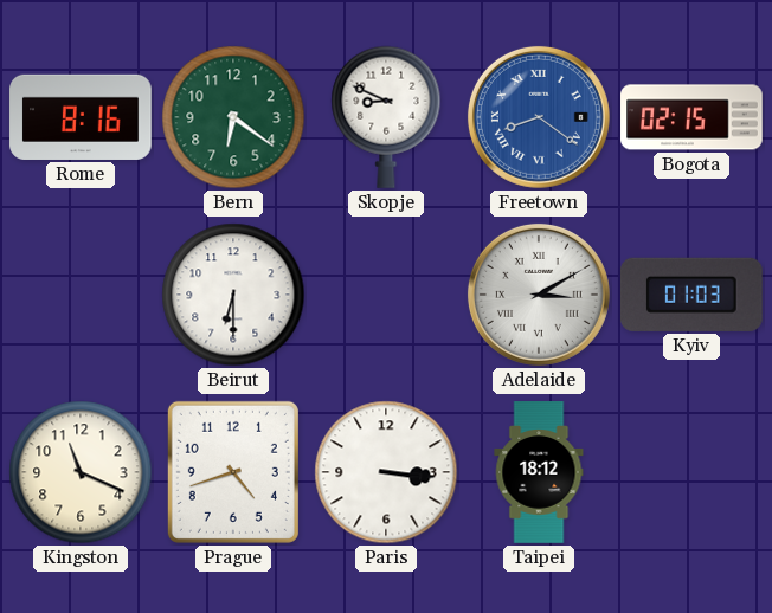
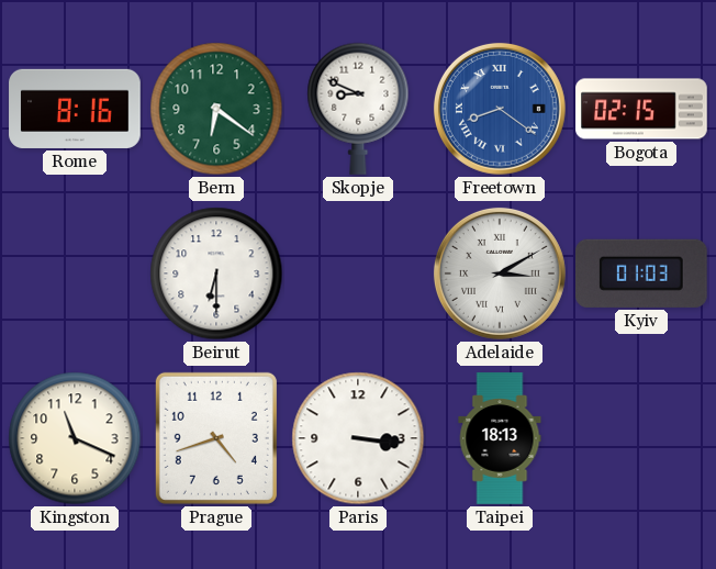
Taipei: 18:12 -> 18:13 (500, 438)
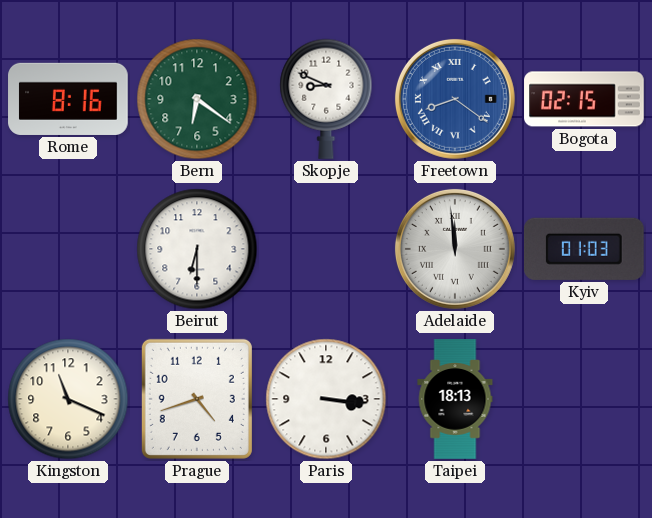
Adelaide: 3:10 -> 11:59 (455, 249)
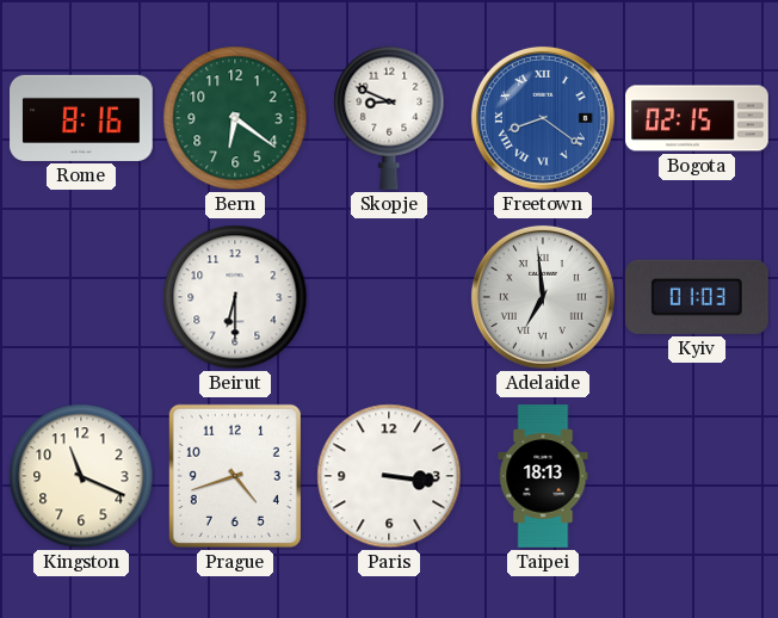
Adelaide: 11:59 -> 6:59 (543, 297)
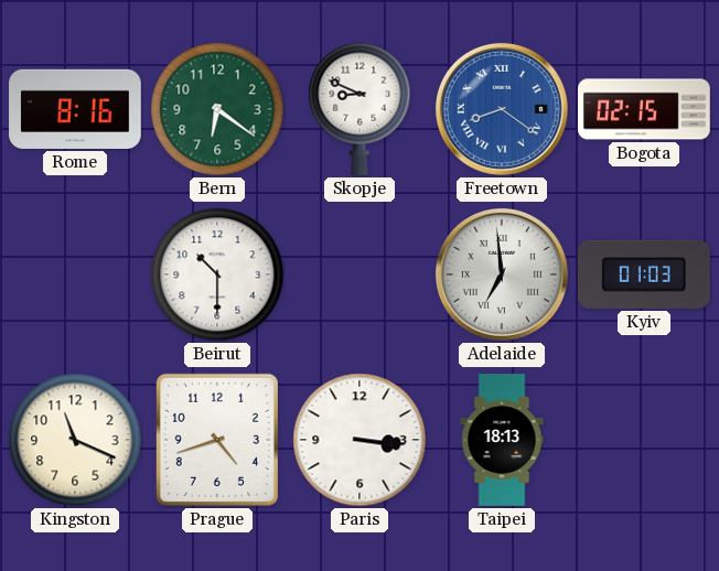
Beirut: 6:30 -> 10:30 (217, 274)
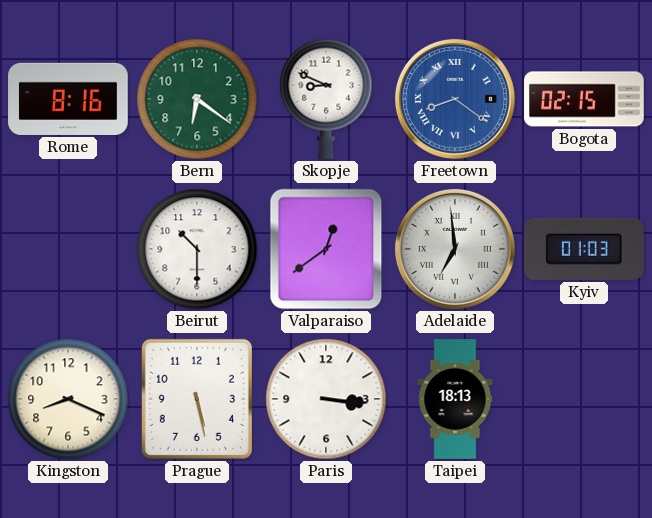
Valparaiso: none -> 12:39 (326, 249)
Kingston: 11:19 -> 8:19 (68, 399)
Prague: 4:42 -> 5:28 (197, 399)
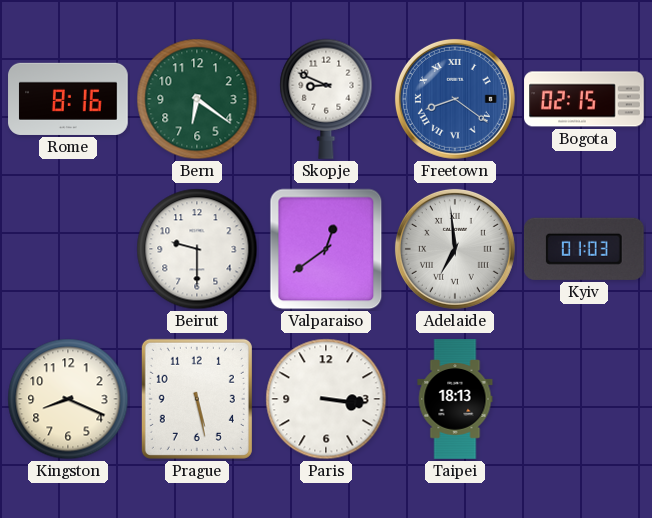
Beirut: 10:30 -> 9:30 (197, 249)
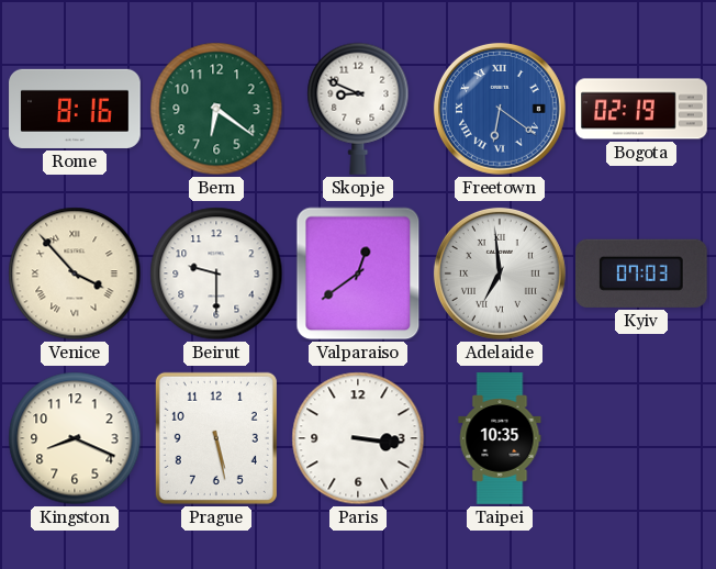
Freetown: 8:21 -> 6:21 (500, 109)
Bogota: 02:15 -> 02:19 (641, 109)
Venice: none -> 3:53 (75, 274)
Kyiv: 01:03 -> 07:03 (641, 274)
Taipei: 18:13 -> 10:35 (500, 438)
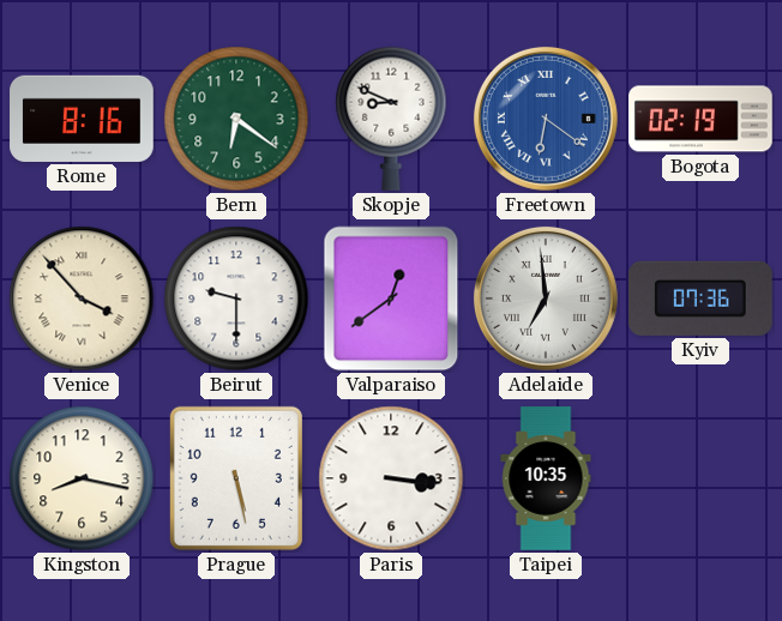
Kyiv: 07:03 -> 07:36 (700, 299)
Kingston: 8:19 -> 8:17 (82, 478)
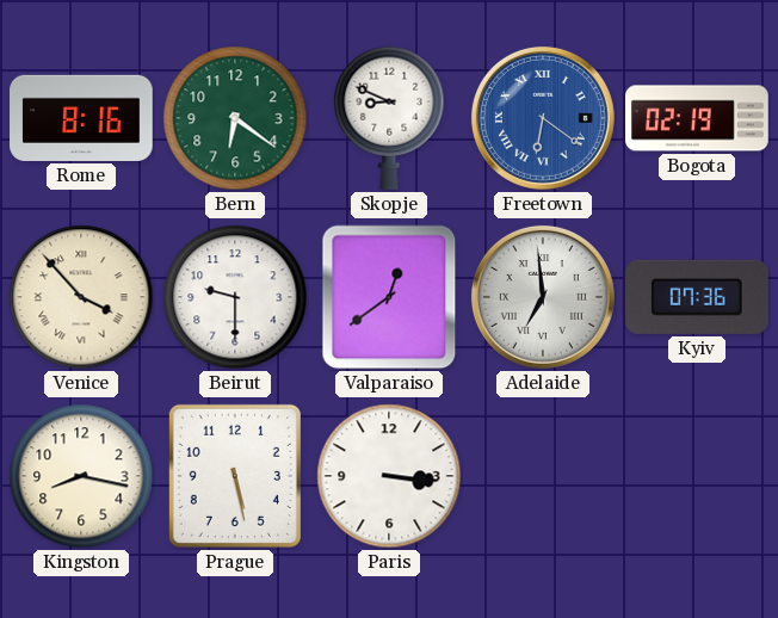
Taipei: 10:35 -> none (546, 478)
